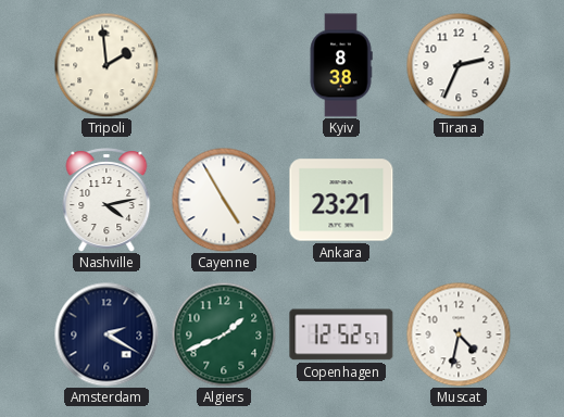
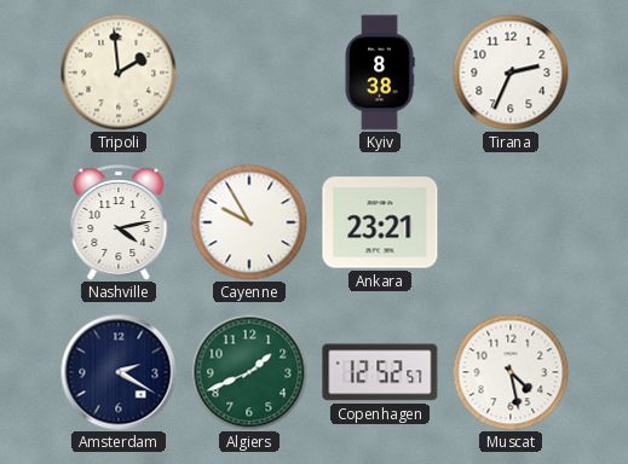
Cayenne: 4:55 -> 9:55 (249, 222)
Muscat: 4:32 -> 4:28 (511, 372)
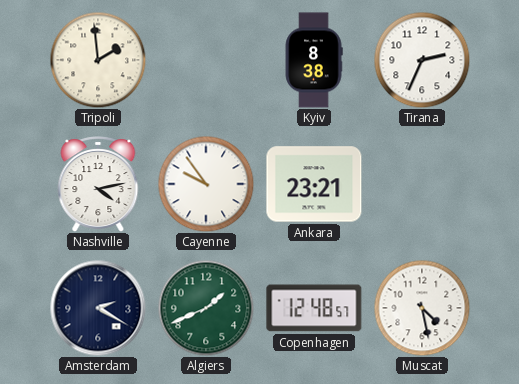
Cayenne: 9:55 -> 9:54 (206, 184)
Copenhagen: 12:52 -> 12:48 (314, 308)
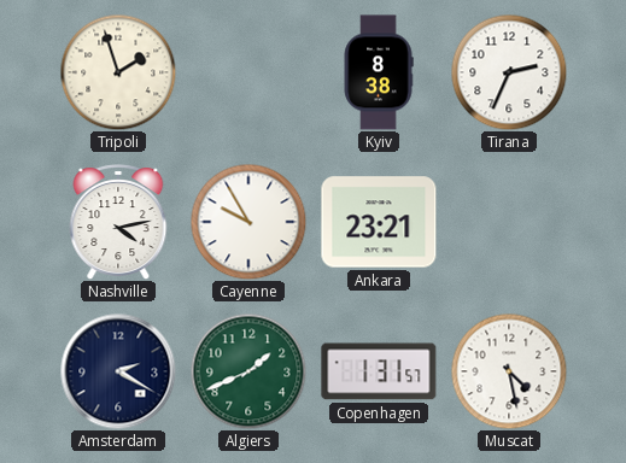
Tripoli: 1:59 -> 1:57 (118, 72)
Cayenne: 9:54 -> 9:55 (248, 222)
Copenhagen: 12:48 -> 1:31 (379, 371)
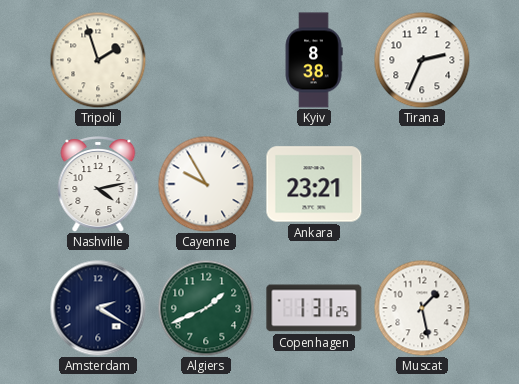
Copenhagen: 1:31:57 -> 1:31:25 (314, 308)
Muscat: 4:28 -> 1:28 (422, 308)
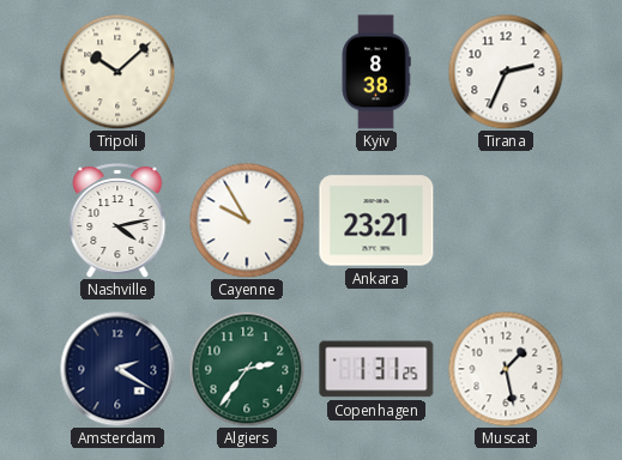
Tripoli: 1:57 -> 10:08 (117, 72)
Algiers: 1:41 -> 2:36 (247, 369)
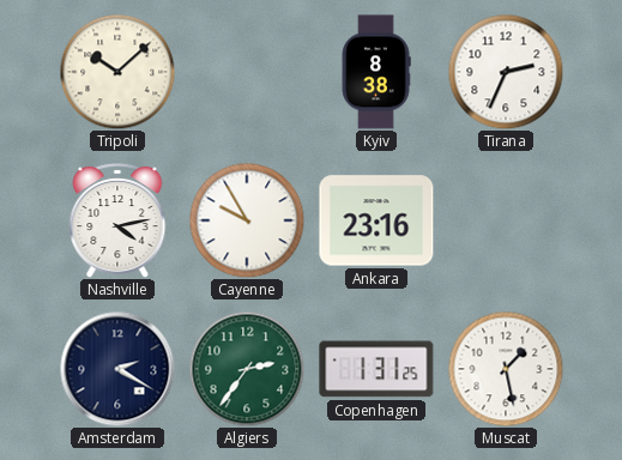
Ankara: 23:21 -> 23:16 (376, 220)
